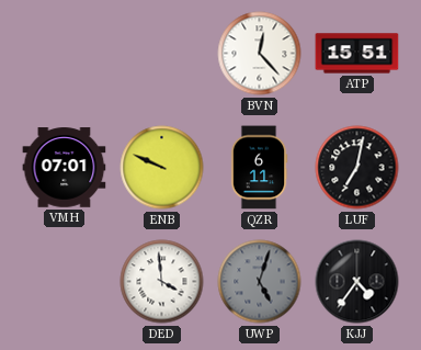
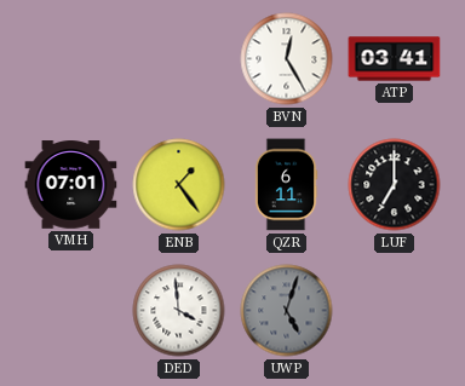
BVN: 12:23 -> 12:25 (287, 59)
ATP: 15:51 -> 03:41 (395, 59)
ENB: 9:49 -> 1:24 (179, 185)
LUF: 7:02 -> 7:00 (395, 185)
KJJ: 4:36 -> none (357, 282)
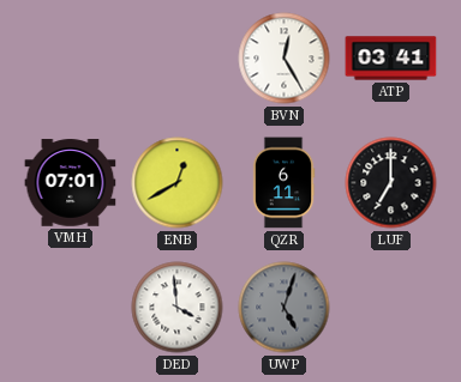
ENB: 1:24 -> 12:40 (178, 183)
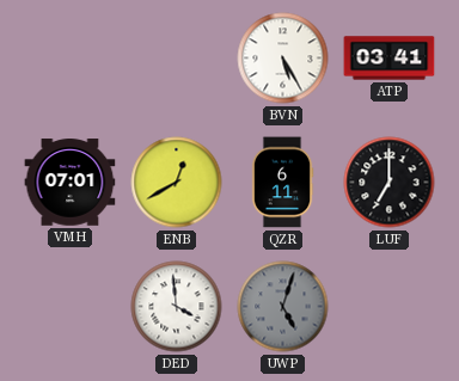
BVN: 12:25 -> 5:25 (283, 59)
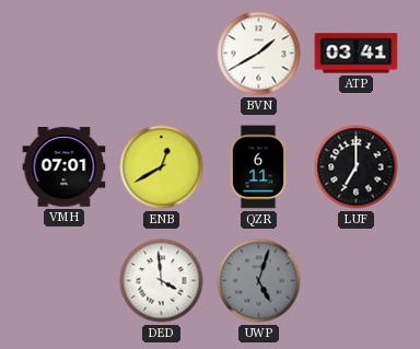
BVN: 5:25 -> 1:40 (259, 54)
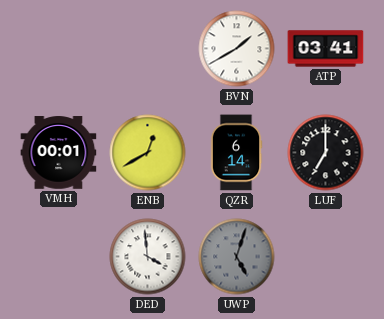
VMH: 07:01 -> 00:01 (59, 153)
QZR: 6:11 -> 6:14 (236, 153)
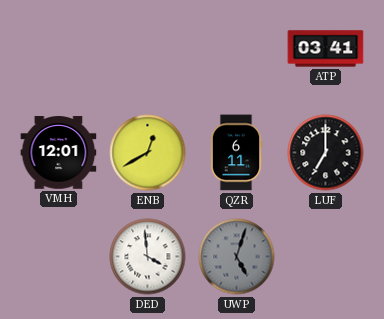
BVN: 1:40 -> none (237, 49)
VMH: 00:01 -> 12:01 (59, 153)
QZR: 6:14 -> 6:11 (236, 153)
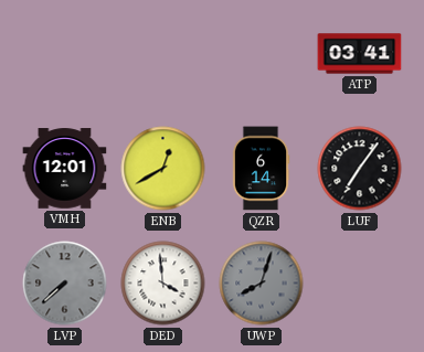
QZR: 6:11 -> 6:14 (261, 169)
LUF: 7:00 -> 7:06 (360, 169)
LVP: none -> 7:38 (65, 284)
UWP: 5:03 -> 8:03 (262, 284)
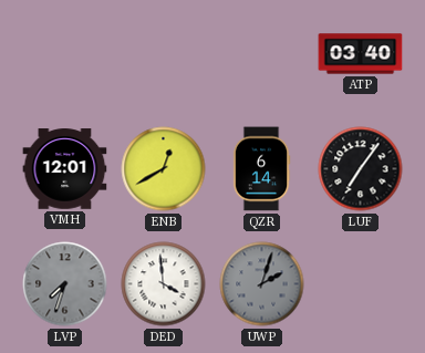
ATP: 03:41 -> 03:40 (361, 54)
LVP: 7:38 -> 7:33 (65, 284)
UWP: 8:03 -> 2:03 (262, 284)
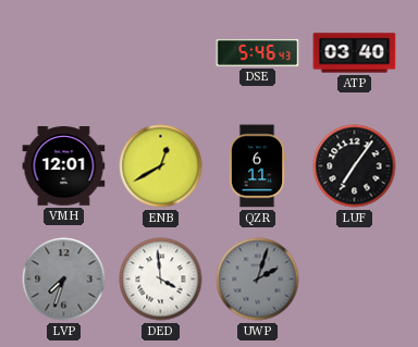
DSE: none -> 5:46 (258, 52)
QZR: 6:14 -> 6:11 (257, 166)
